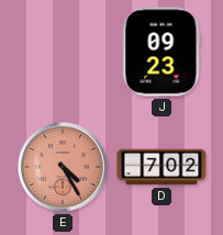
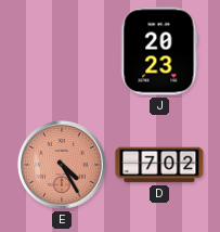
J: 09:23 -> 20:23 (159, 51)
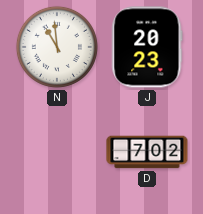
N: none -> 10:59 (57, 47)
E: 4:25 -> none (62, 165)
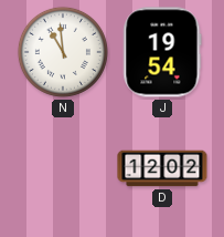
J: 20:23 -> 19:54 (162, 52)
D: 7:02 -> 12:02 (162, 168)
